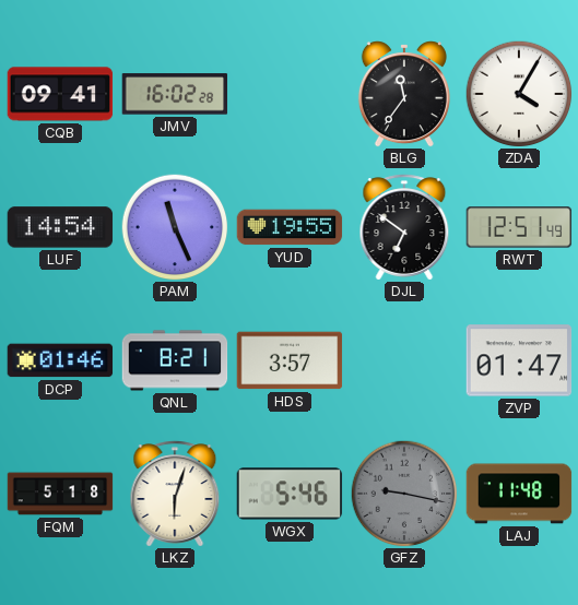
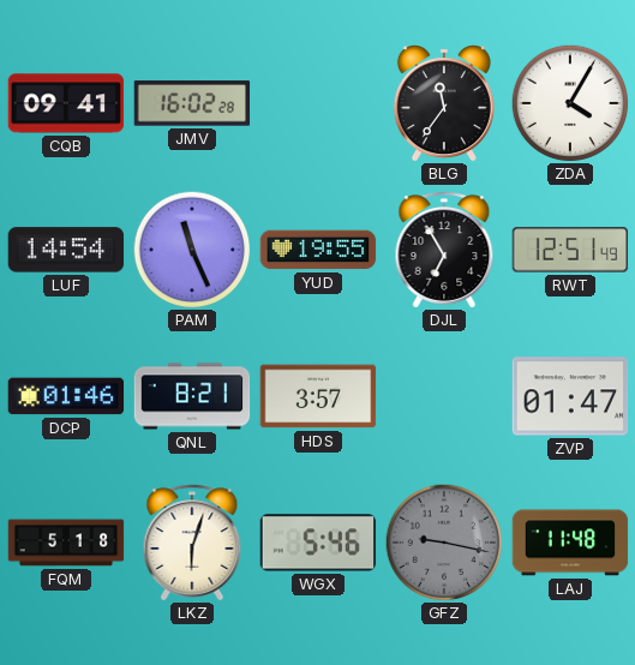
DJL: 6:51 -> 6:55 (444, 250)
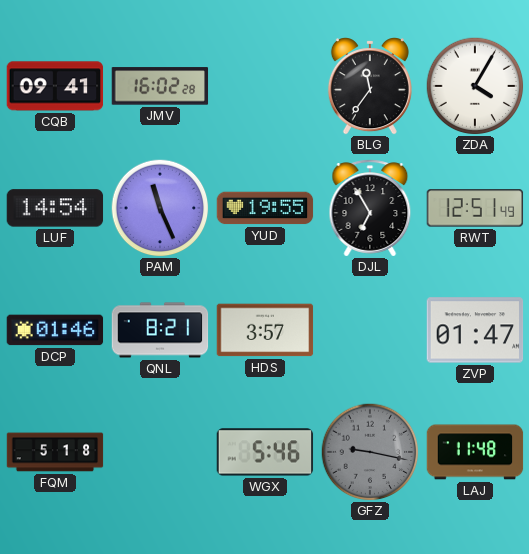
LKZ: 6:03 -> none (192, 543)
